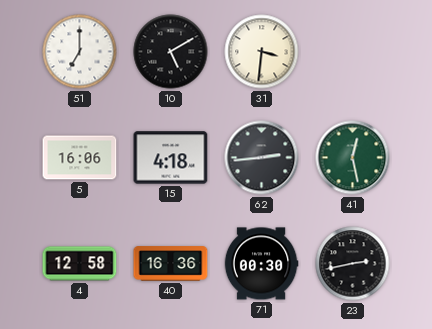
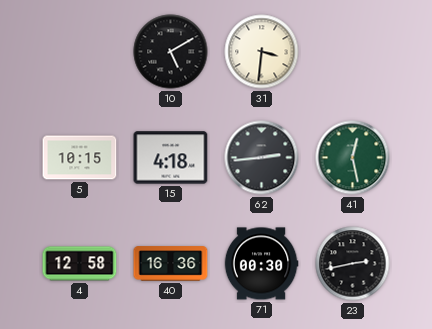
51: 7:00 -> none (80, 52)
5: 16:06 -> 10:15 (80, 158)
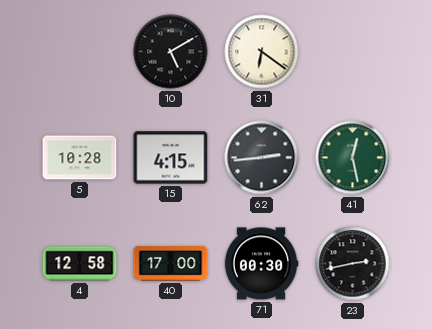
31: 3:31 -> 6:21 (262, 52)
5: 10:15 -> 10:28 (80, 158)
15: 4:18 -> 4:15 (171, 158)
40: 16:36 -> 17:00 (171, 264)
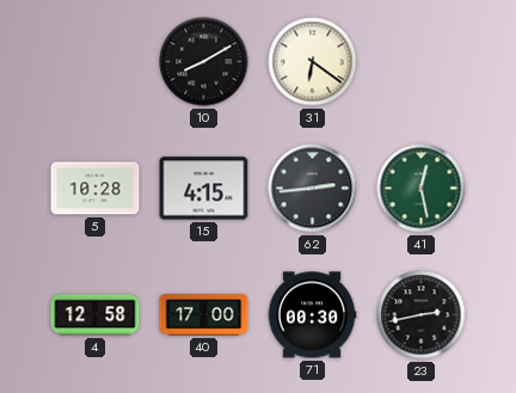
10: 5:10 -> 8:10 (204, 62)
